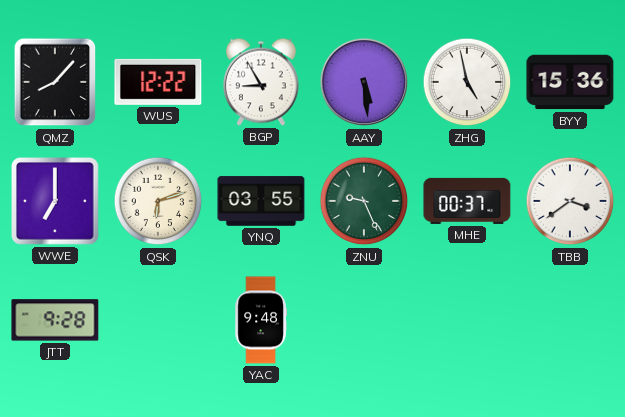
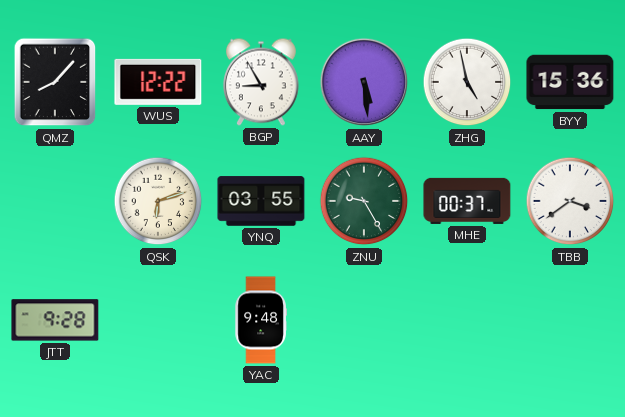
WWE: 7:00 -> none (56, 202)
ZNU: 9:26 -> 9:25 (364, 201)
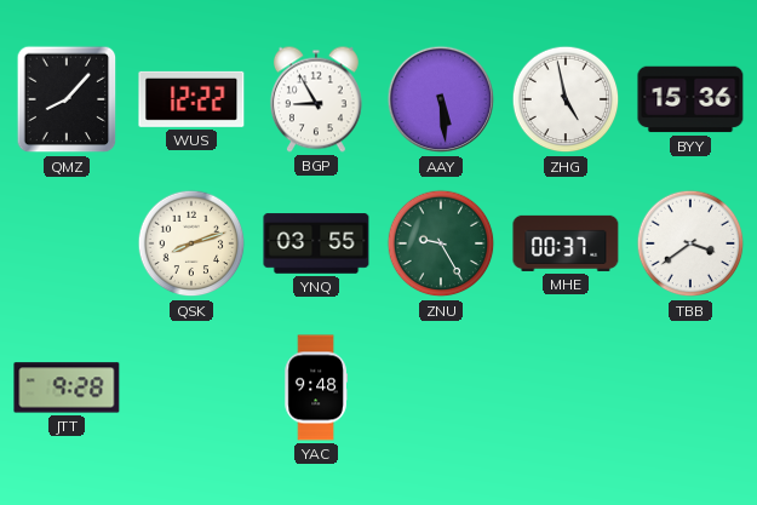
QSK: 6:12 -> 8:12 (191, 243)
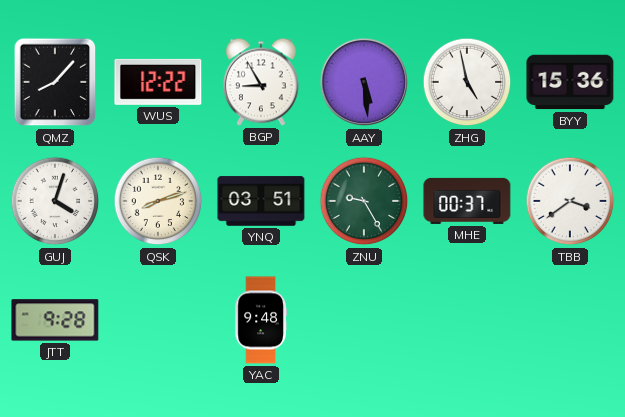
GUJ: none -> 4:03 (55, 201)
YNQ: 03:55 -> 03:51 (261, 201)
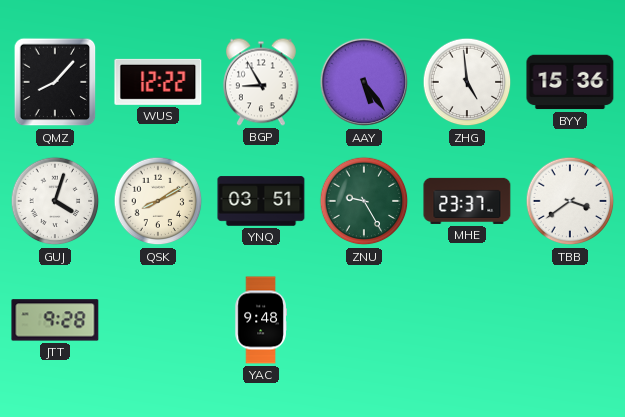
AAY: 5:29 -> 5:24 (364, 82)
ZHG: 4:58 -> 4:59 (467, 82)
QSK: 8:12 -> 8:10 (158, 201)
MHE: 00:37 -> 23:37 (467, 201)
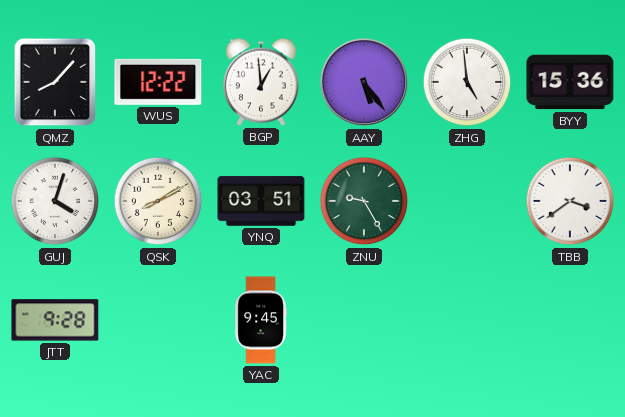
BGP: 8:55 -> 12:59 (261, 82)
MHE: 23:37 -> none (467, 201)
YAC: 9:48 -> 9:45 (261, 320)
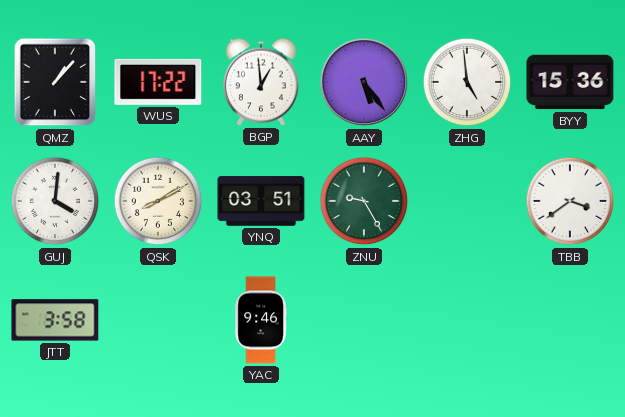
QMZ: 8:07 -> 1:07 (55, 82)
WUS: 12:22 -> 17:22 (158, 82)
GUJ: 4:03 -> 4:01 (55, 201)
JTT: 9:28 -> 3:58 (55, 320)
YAC: 9:45 -> 9:46 (261, 320)
